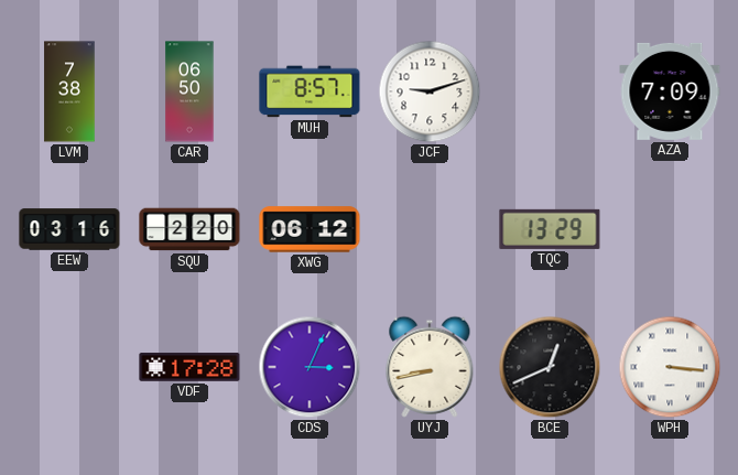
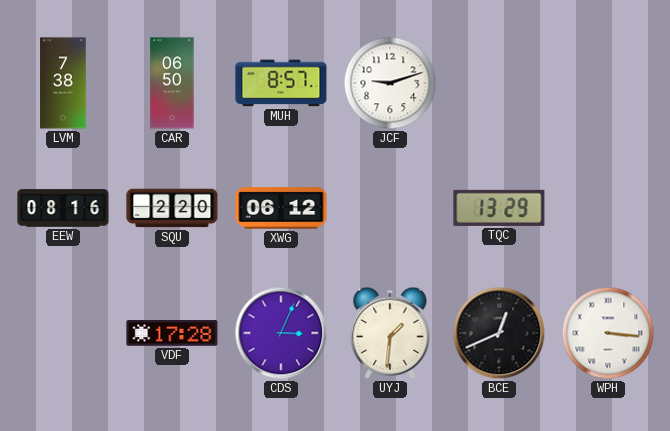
AZA: 7:09 -> none (670, 91)
EEW: 03:16 -> 08:16 (63, 208)
UYJ: 8:43 -> 1:31 (390, 333)
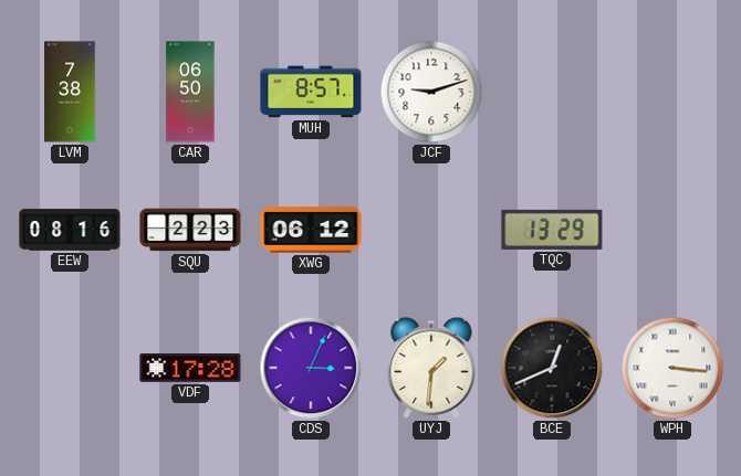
SQU: 2:20 -> 2:23 (190, 230)
